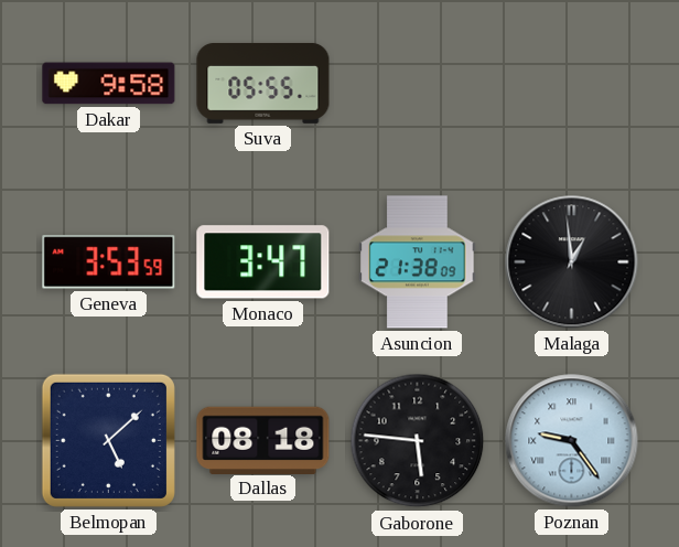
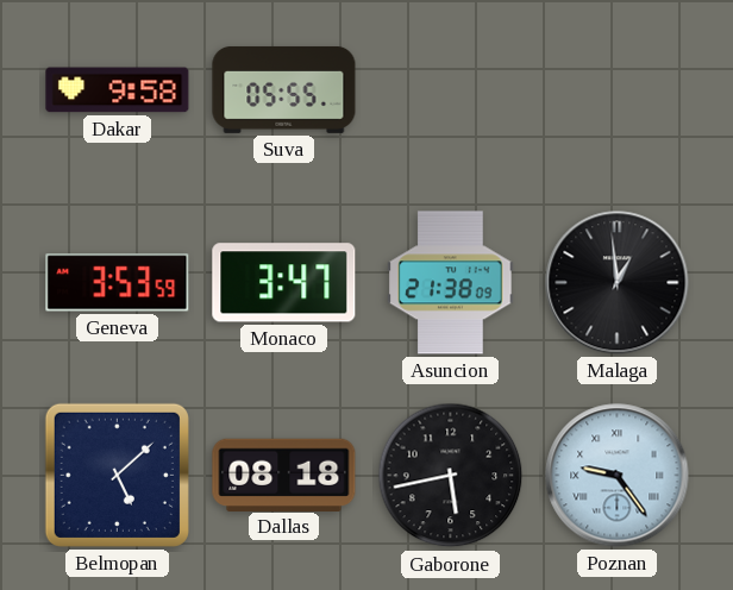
Gaborone: 5:46 -> 5:43 (451, 476)
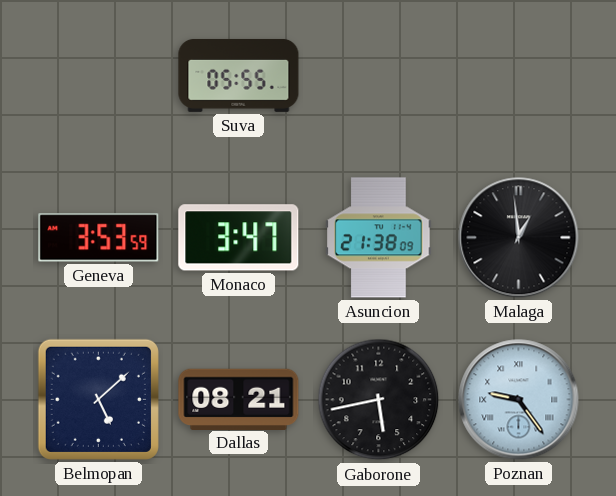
Dakar: 9:58 -> none (118, 90)
Dallas: 08:18 -> 08:21 (239, 399)
